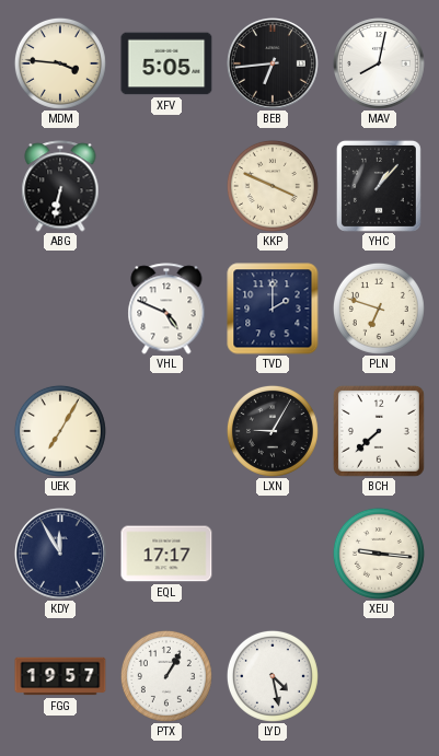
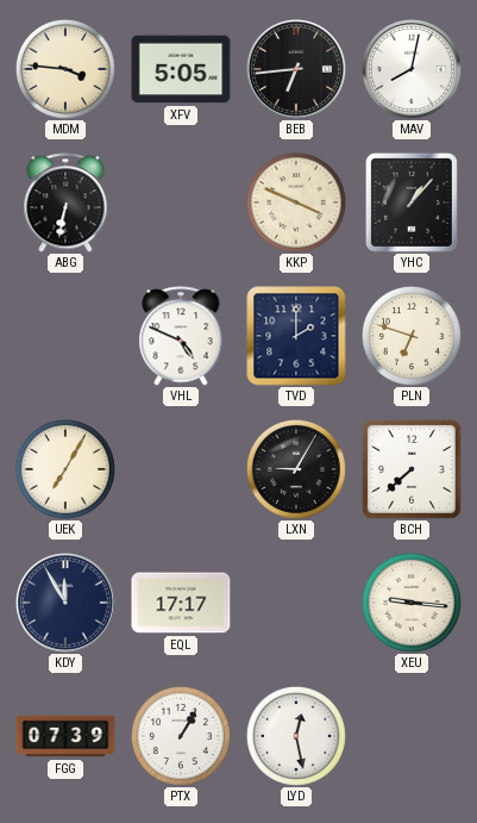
FGG: 19:57 -> 07:39 (65, 736)
LYD: 4:28 -> 12:28 (296, 736)
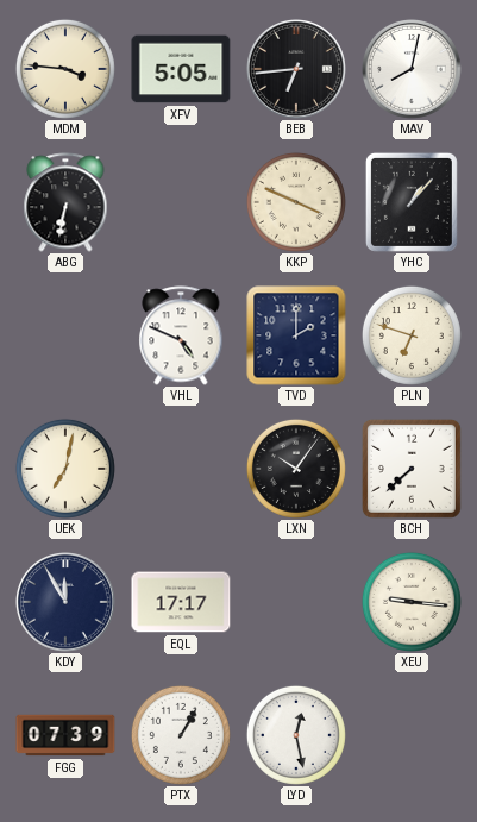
UEK: 7:05 -> 7:02 (65, 469)
LXN: 9:05 -> 10:06 (296, 469)
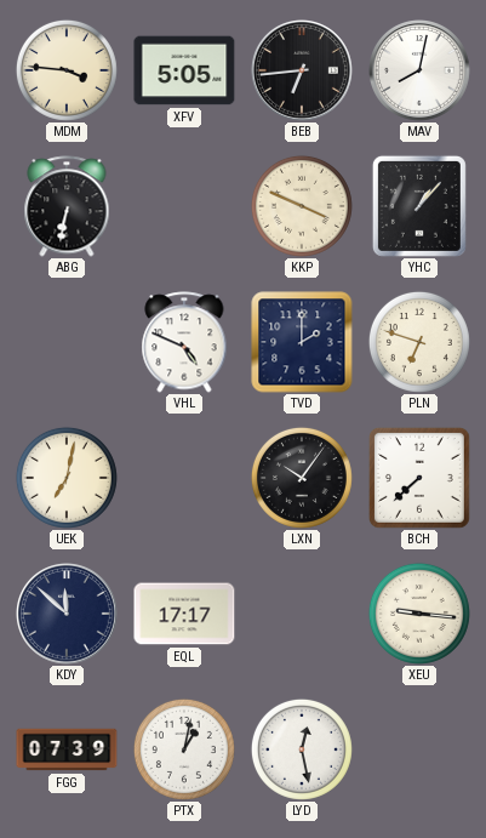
KDY: 11:55 -> 11:52 (68, 615)
PTX: 1:05 -> 1:02 (184, 749)
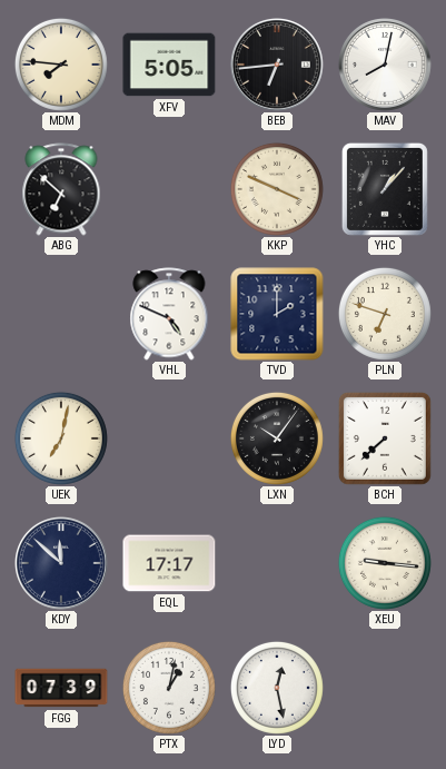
MDM: 3:46 -> 7:46 (61, 65)
ABG: 6:32 -> 6:52 (61, 189)
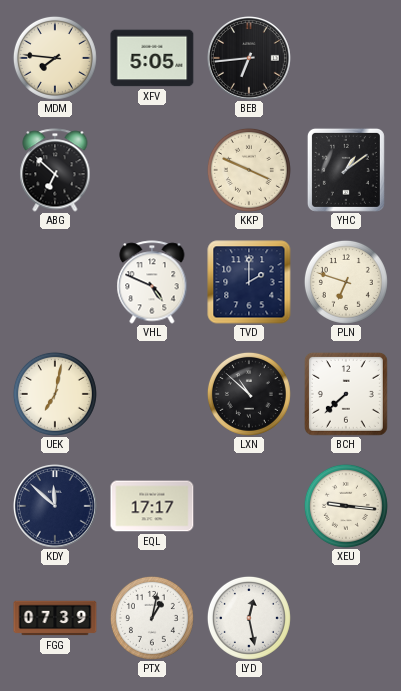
MAV: 8:02 -> none (386, 66)
YHC: 1:07 -> 1:09 (346, 170)
LXN: 10:06 -> 10:52 (249, 394)
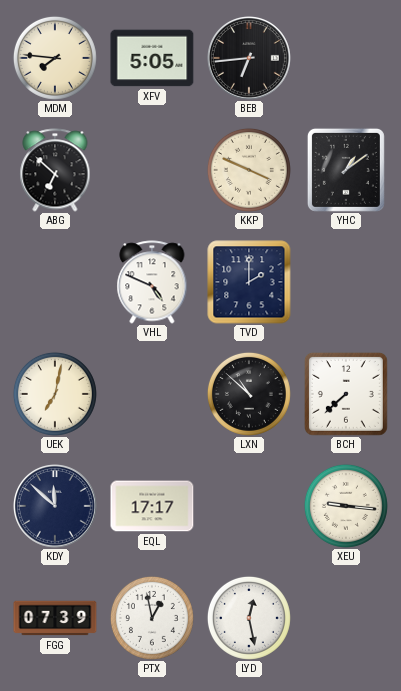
PLN: 6:48 -> none (346, 282)
PTX: 1:02 -> 12:58 (152, 618)
